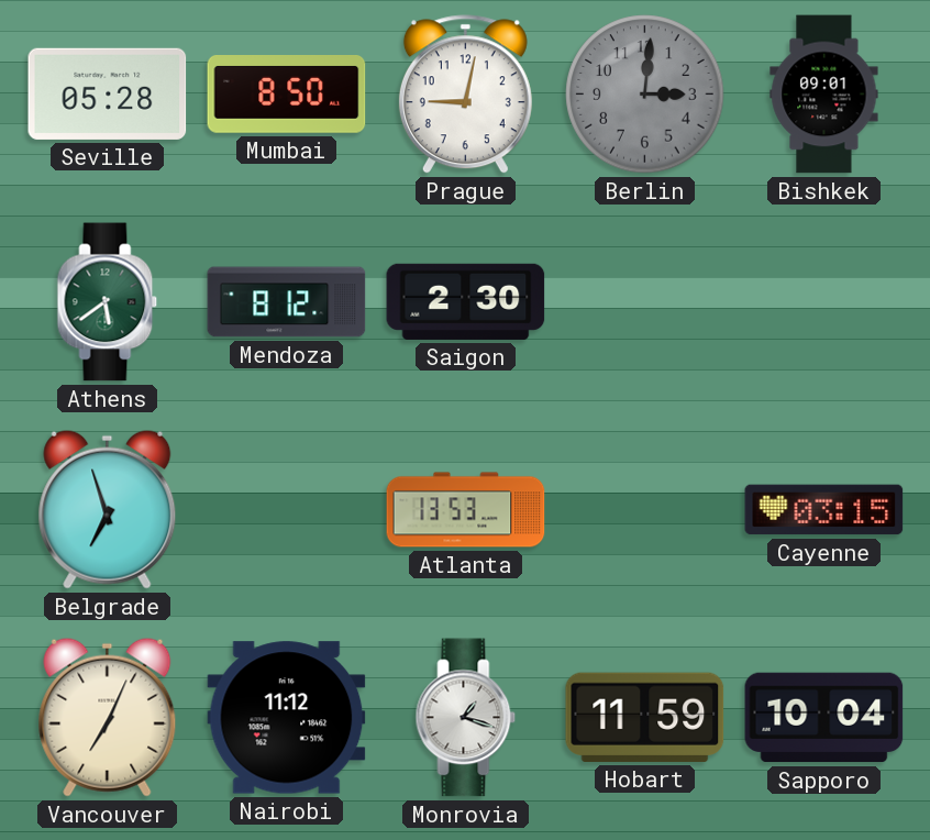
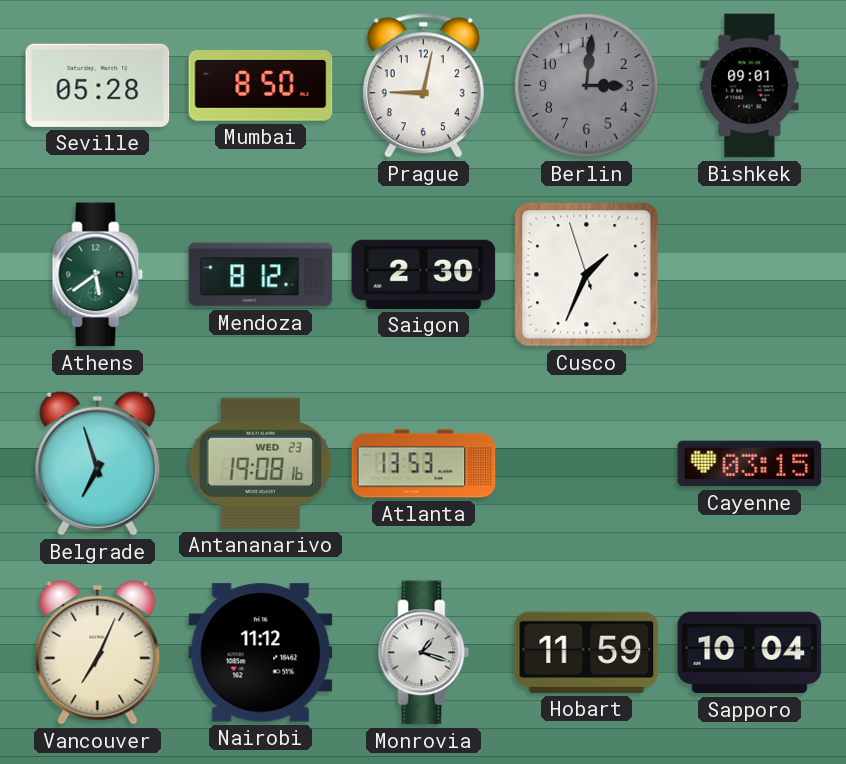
Cusco: none -> 1:33 (587, 275)
Antananarivo: none -> 19:08 (260, 463)
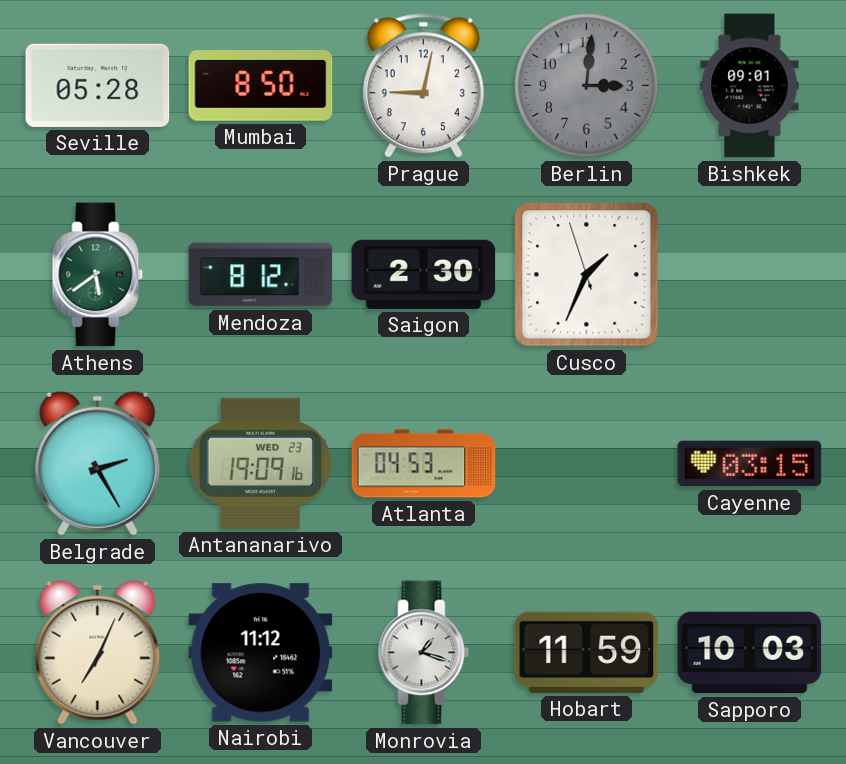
Belgrade: 6:57 -> 2:25 (98, 463)
Antananarivo: 19:08 -> 19:09 (260, 463)
Atlanta: 13:53 -> 04:53 (424, 464)
Sapporo: 10:04 -> 10:03 (750, 653)
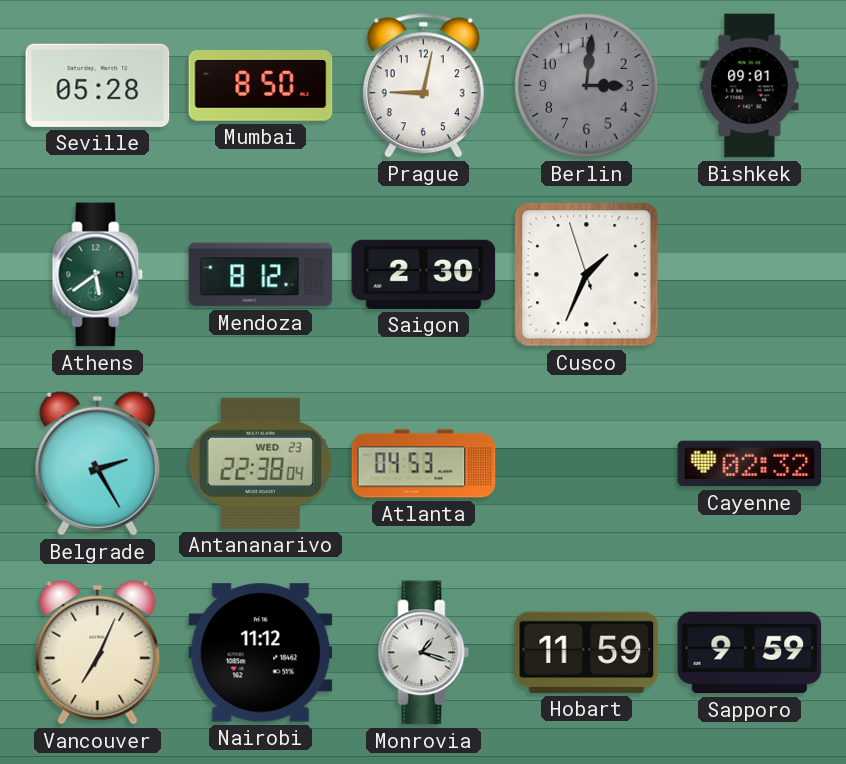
Antananarivo: 19:09 -> 22:38 (260, 463)
Cayenne: 03:15 -> 02:32 (750, 464)
Sapporo: 10:03 -> 9:59 (750, 653)
